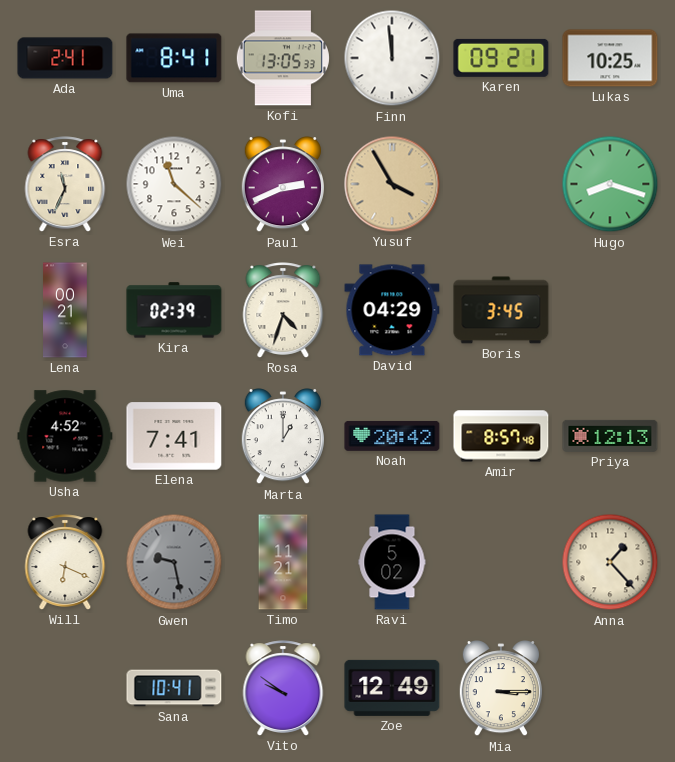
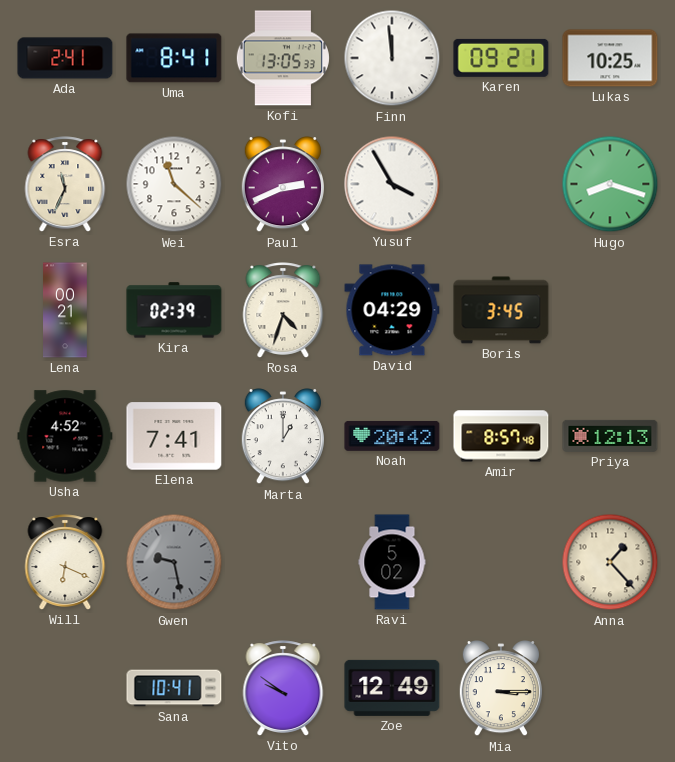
Yusuf dial: champagne -> white (392, 184)
Timo: 11:21 -> none (283, 562)
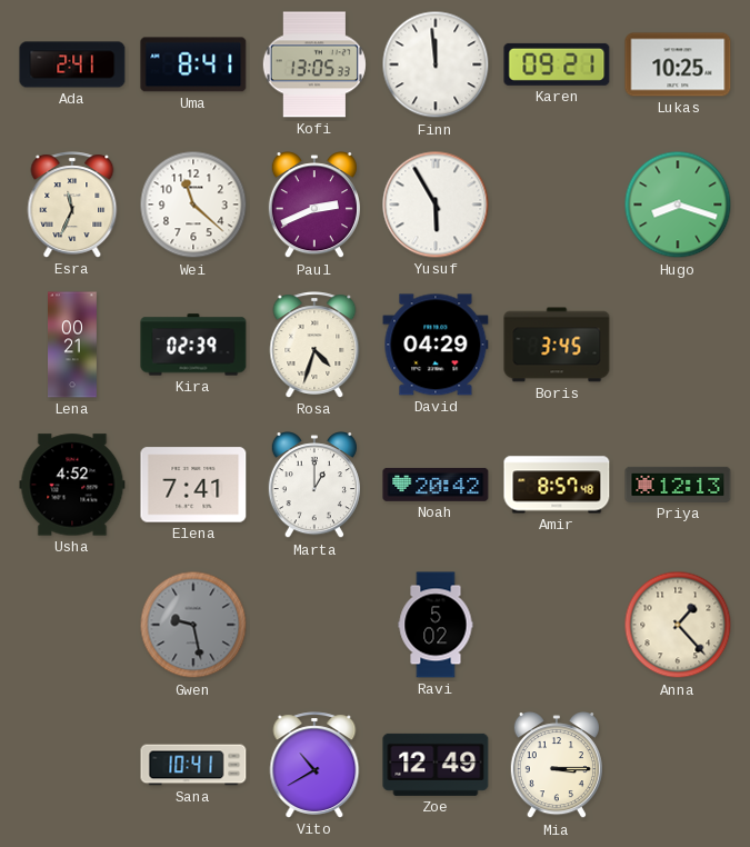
Yusuf: 3:55 -> 5:55 (436, 205)
Will: 6:19 -> none (65, 562)
Vito: 9:51 -> 10:40 (314, 765)
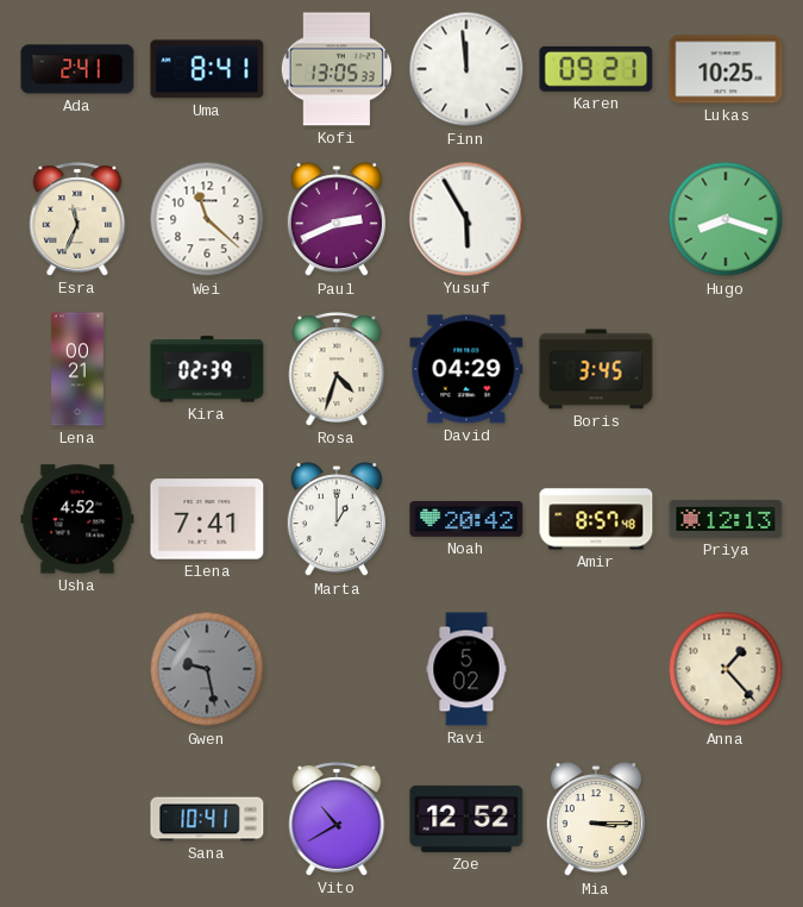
Zoe: 12:49 -> 12:52 (466, 819)
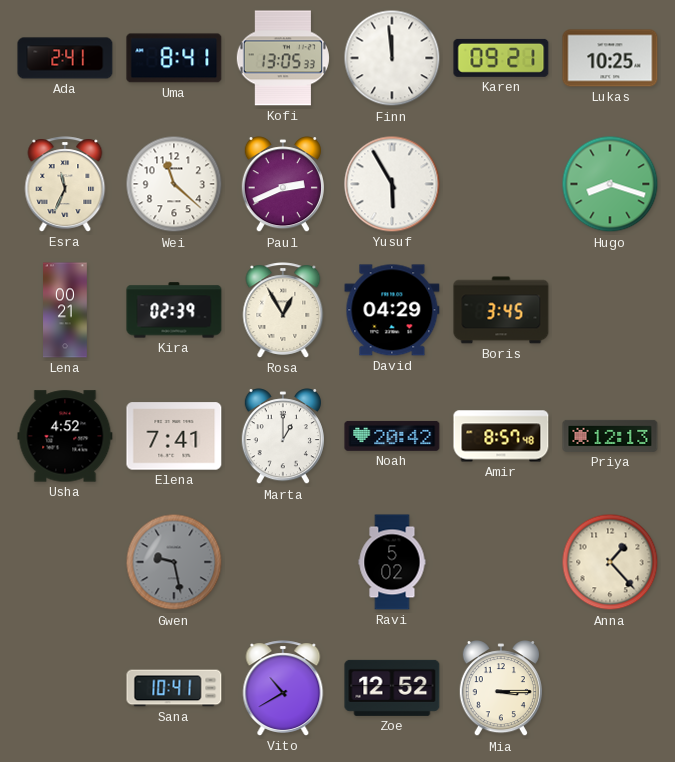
Rosa: 4:33 -> 12:55 (283, 310)
